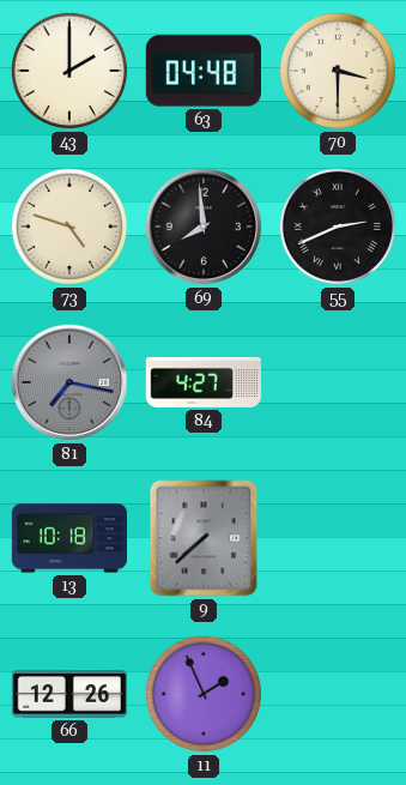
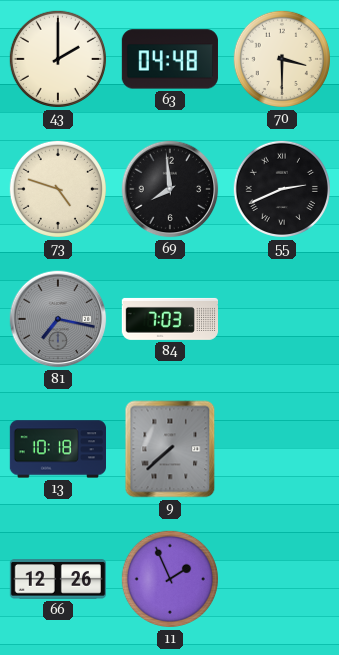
84: 4:27 -> 7:03 (169, 319)
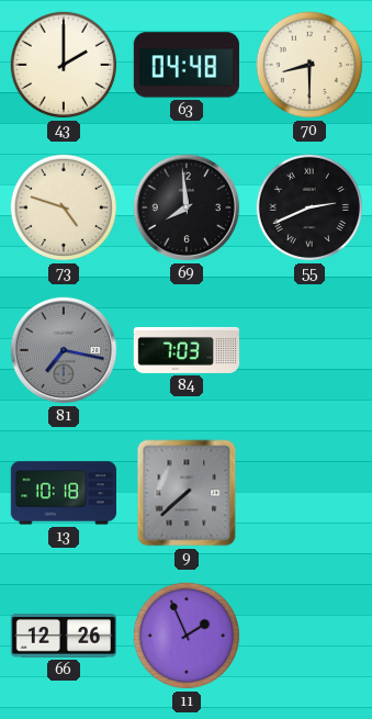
70: 3:30 -> 8:30 (309, 65)
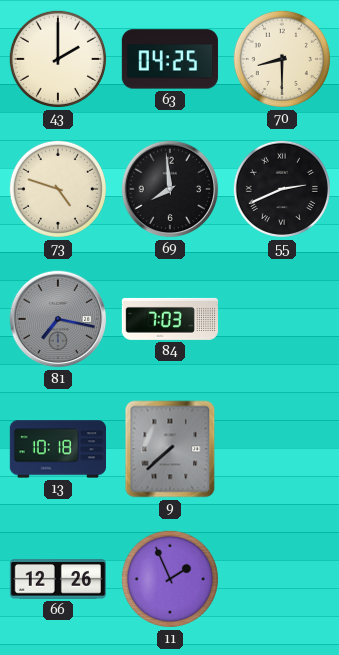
63: 04:48 -> 04:25 (170, 59)
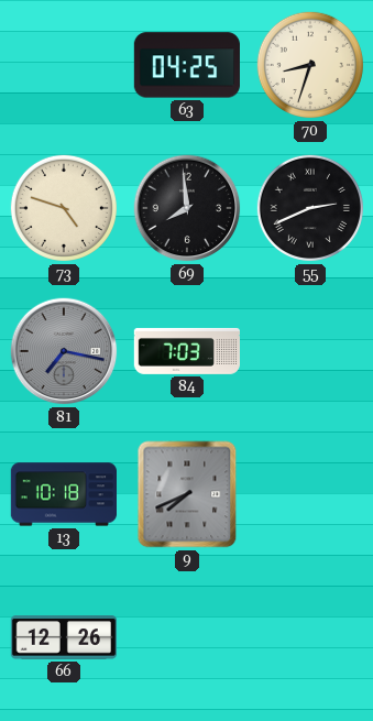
43: 2:00 -> none (58, 59)
70: 8:30 -> 8:33 (310, 65)
9: 7:38 -> 7:41 (187, 494)
11: 1:56 -> none (170, 579)
